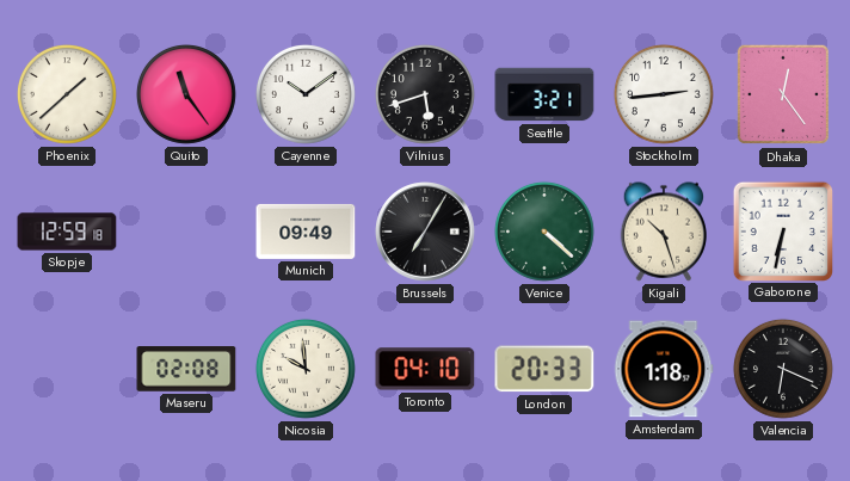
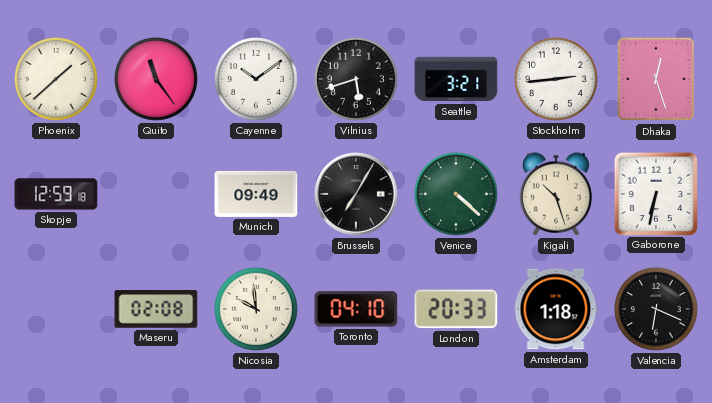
Dhaka: 12:24 -> 12:27 (655, 79)
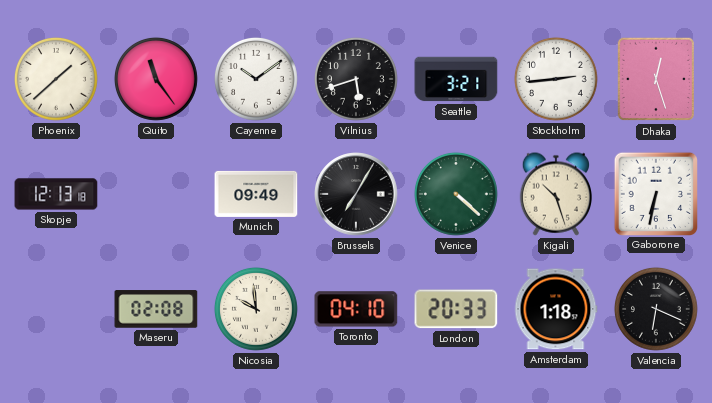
Skopje: 12:59 -> 12:13 (56, 194)
